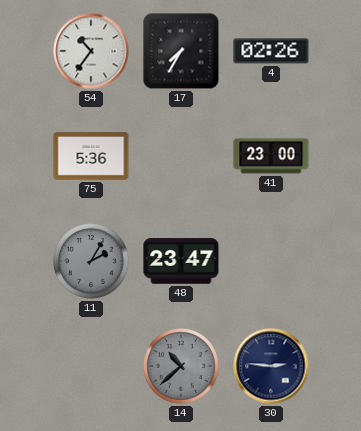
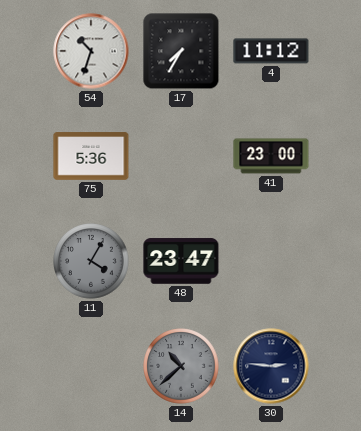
54: 10:36 -> 10:33 (91, 51)
4: 02:26 -> 11:12 (271, 51)
11: 2:05 -> 4:05 (91, 261)
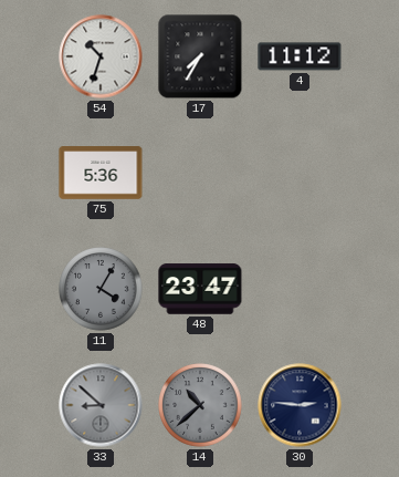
41: 23:00 -> none (271, 156)
33: none -> 8:52 (101, 405)
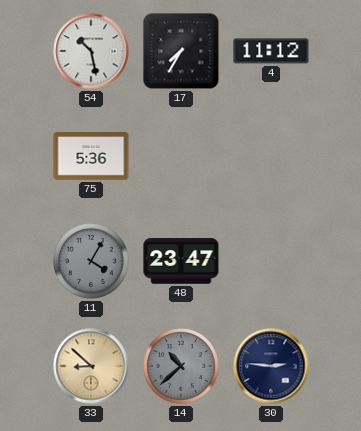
54: 10:33 -> 10:28 (91, 51)
33 dial: grey -> champagne (91, 366)
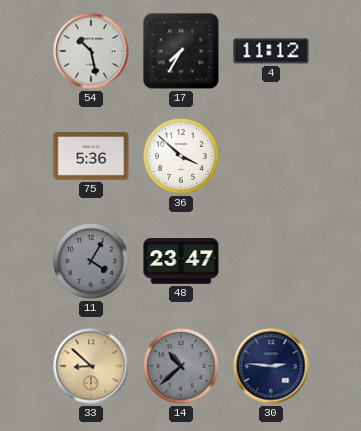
36: none -> 3:52 (181, 156)
